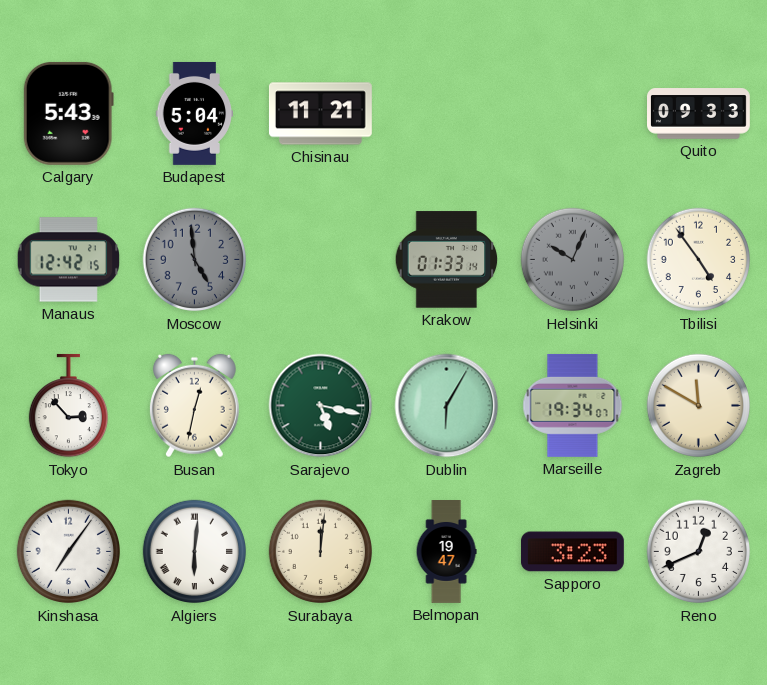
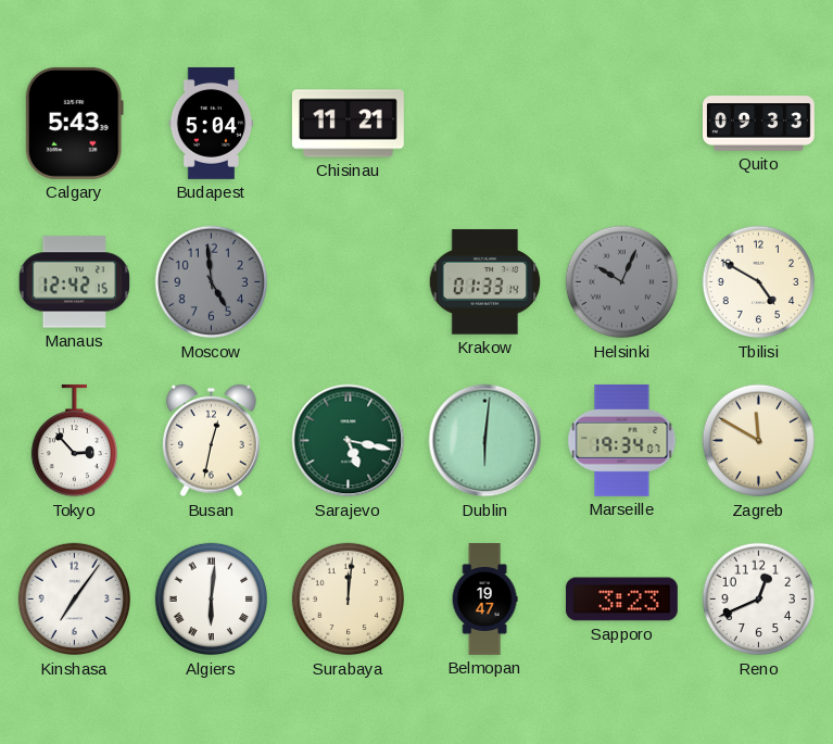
Tbilisi: 4:54 -> 4:50 (759, 282)
Dublin: 6:05 -> 6:01 (485, 441)
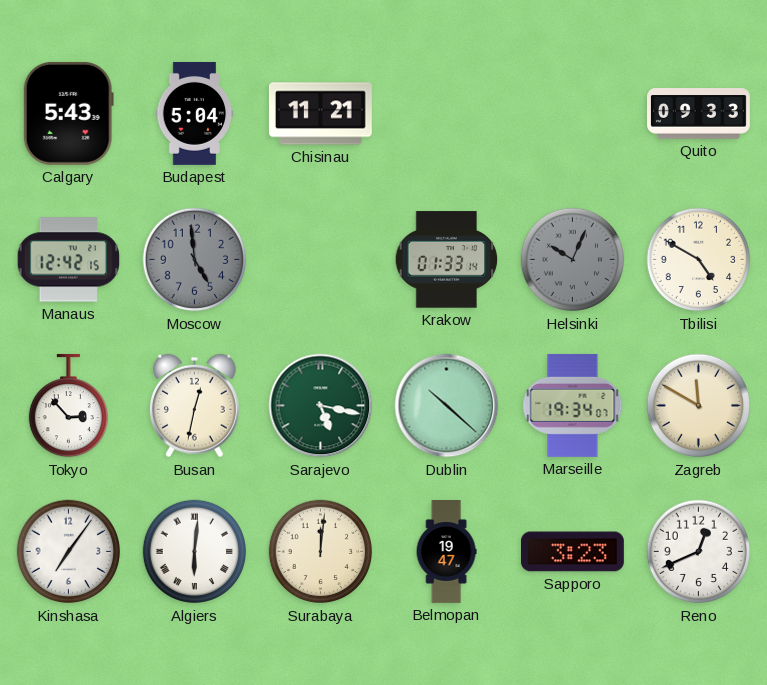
Dublin: 6:01 -> 10:22 (447, 406)
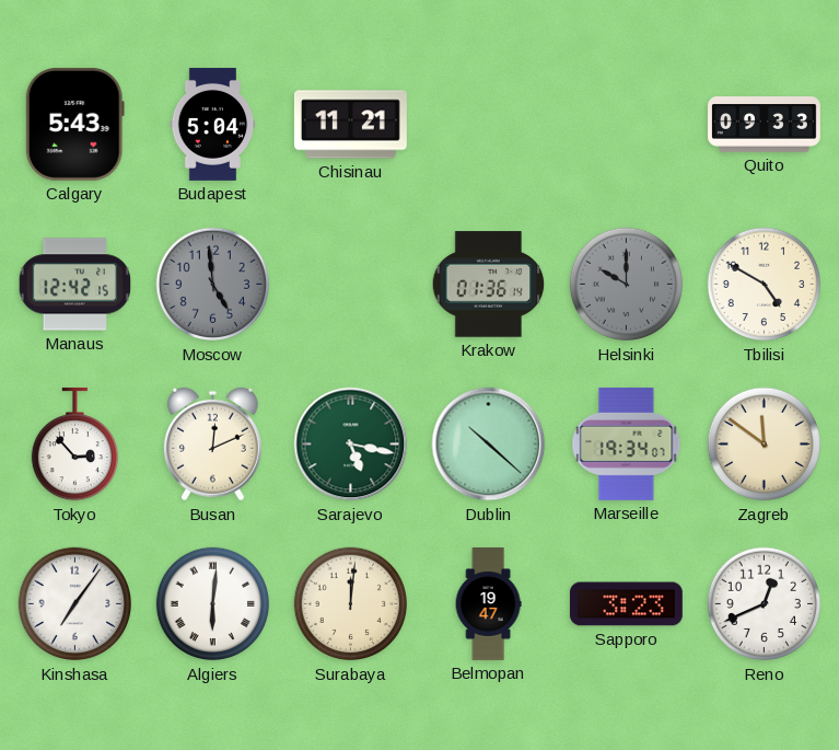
Krakow: 01:33 -> 01:36 (489, 285)
Helsinki: 10:04 -> 10:00 (627, 285)
Busan: 12:32 -> 12:11 (212, 445)
Zagreb: 11:50 -> 11:51 (765, 445)
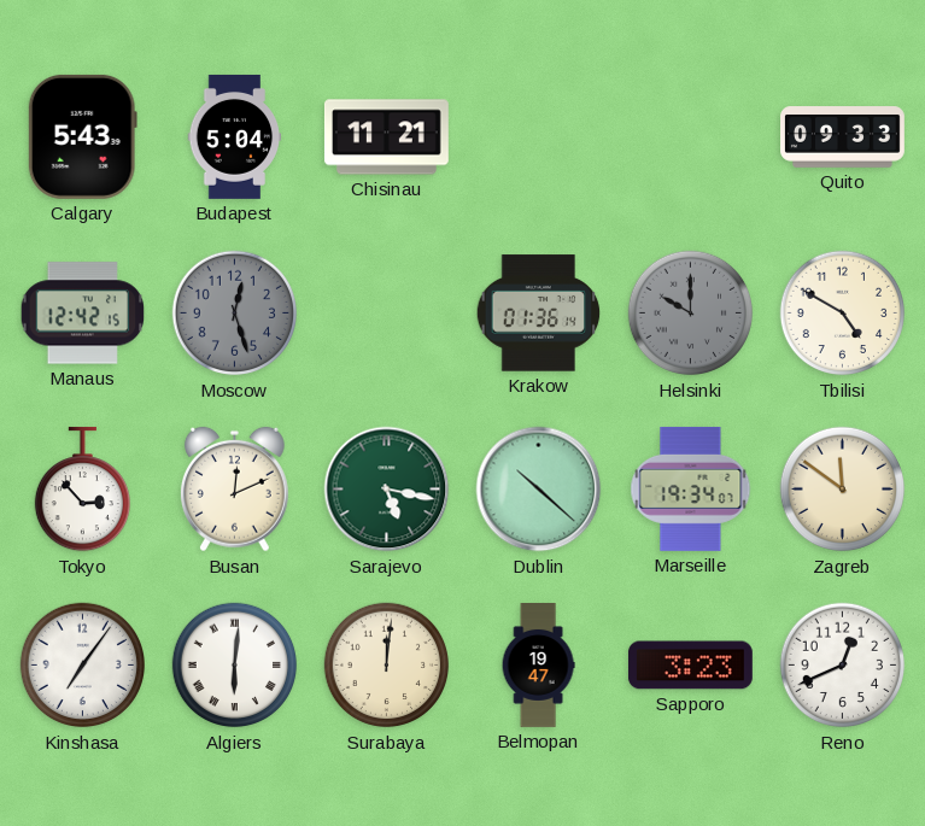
Moscow: 4:59 -> 12:27 (235, 314)
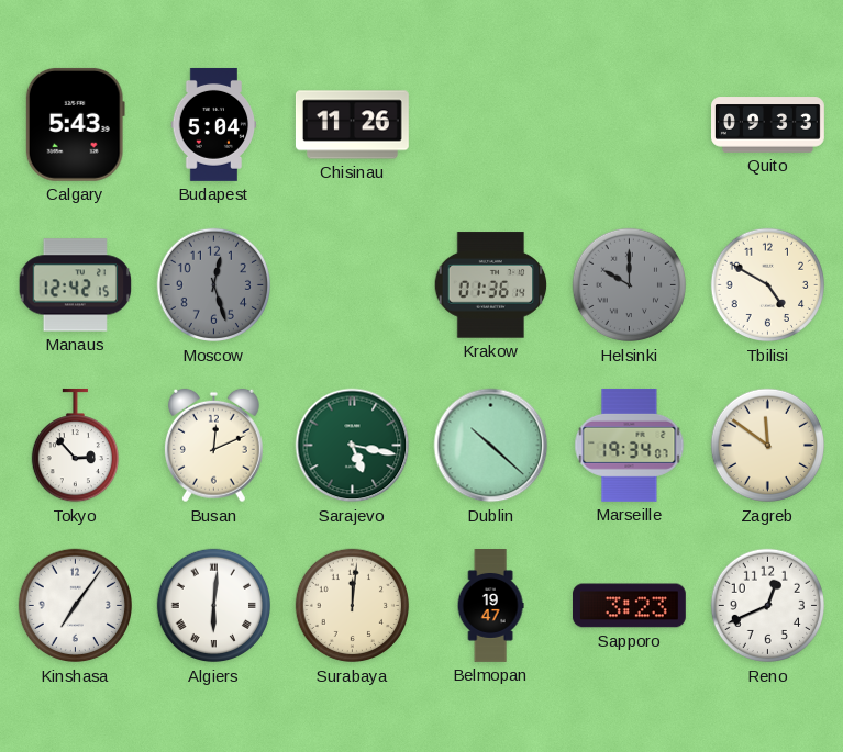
Chisinau: 11:21 -> 11:26 (352, 125)
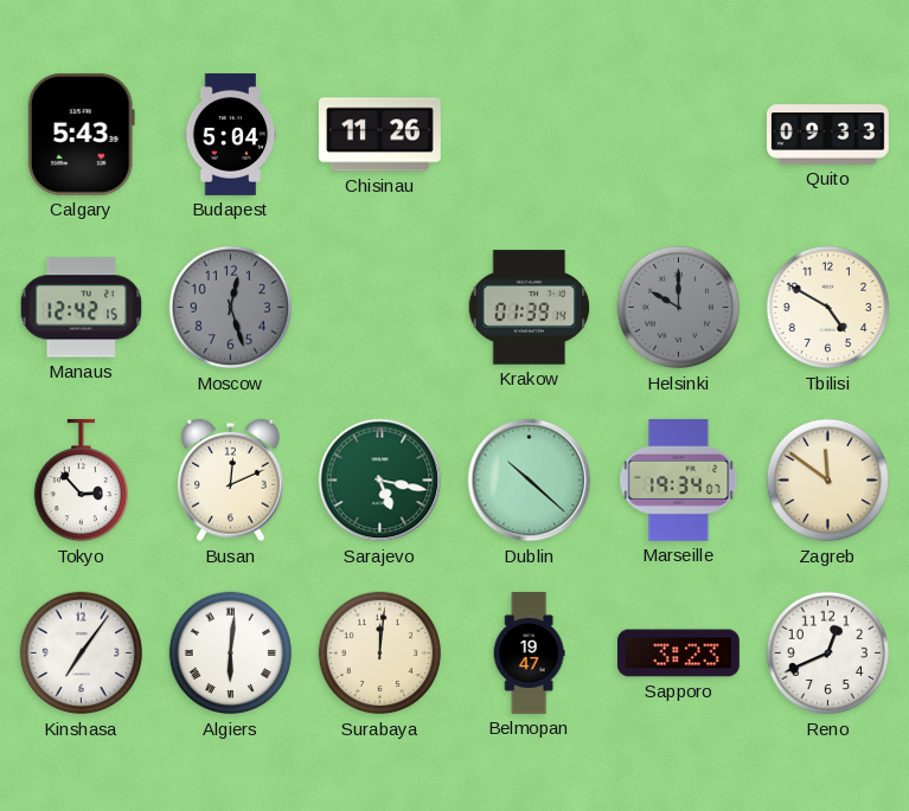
Krakow: 01:36 -> 01:39 (530, 308)
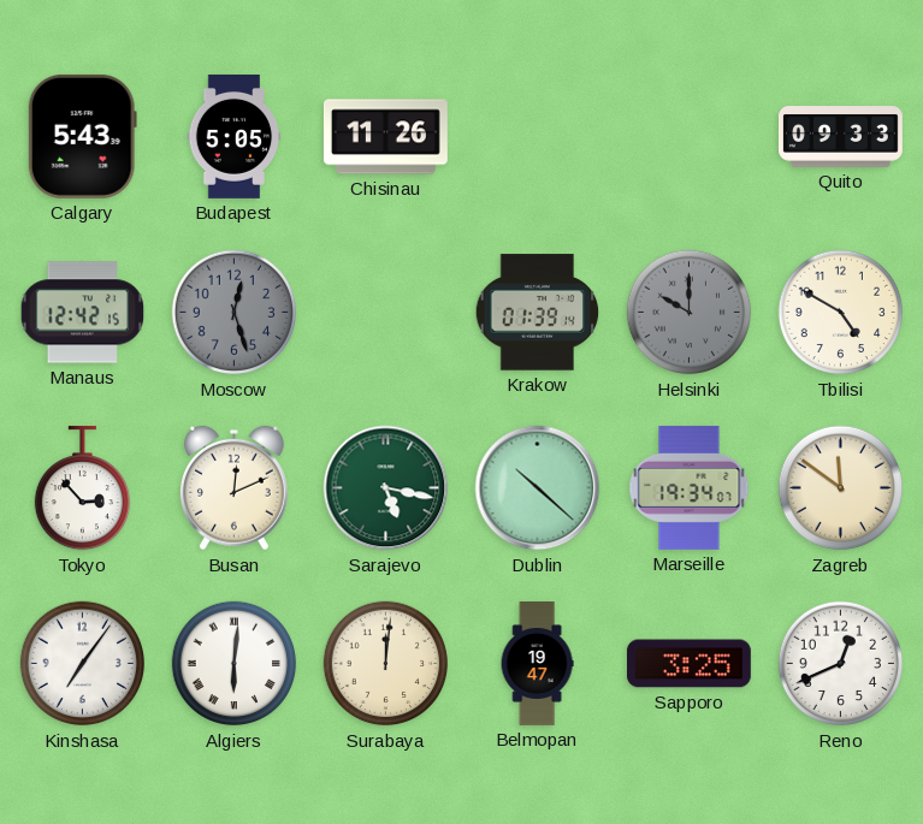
Budapest: 5:04 -> 5:05 (235, 136)
Sapporo: 3:23 -> 3:25 (688, 664)
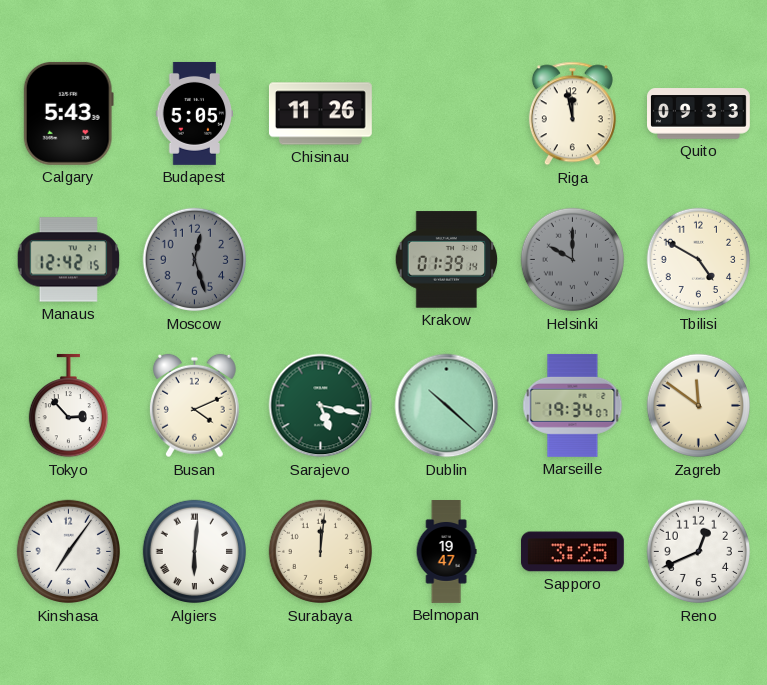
Riga: none -> 11:58 (572, 114)
Busan: 12:11 -> 4:11 (194, 406)
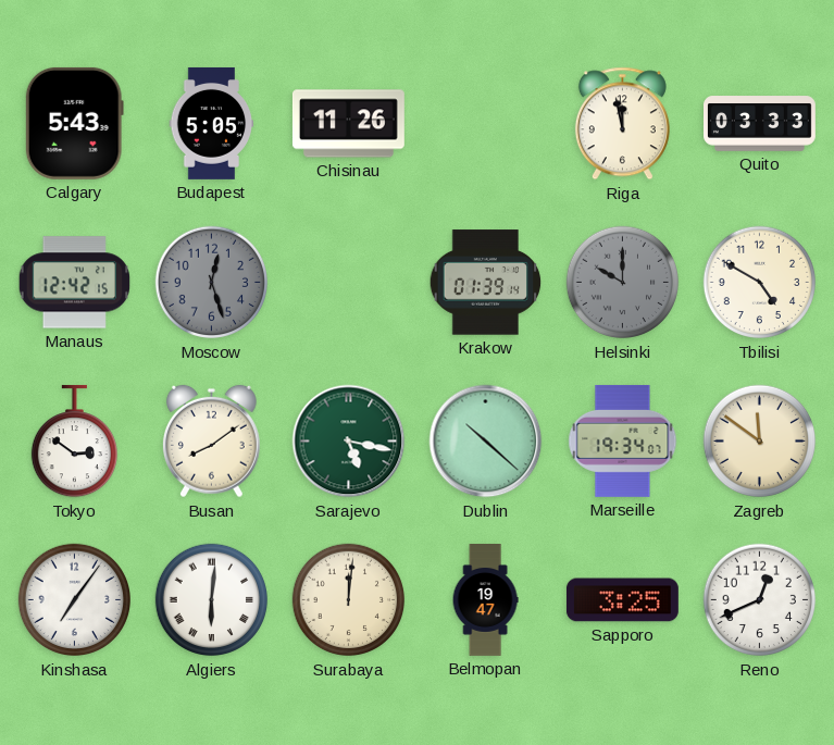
Quito: 09:33 -> 03:33 (760, 124)
Tokyo: 2:53 -> 2:51 (74, 442)
Busan: 4:11 -> 8:09 (211, 442)
